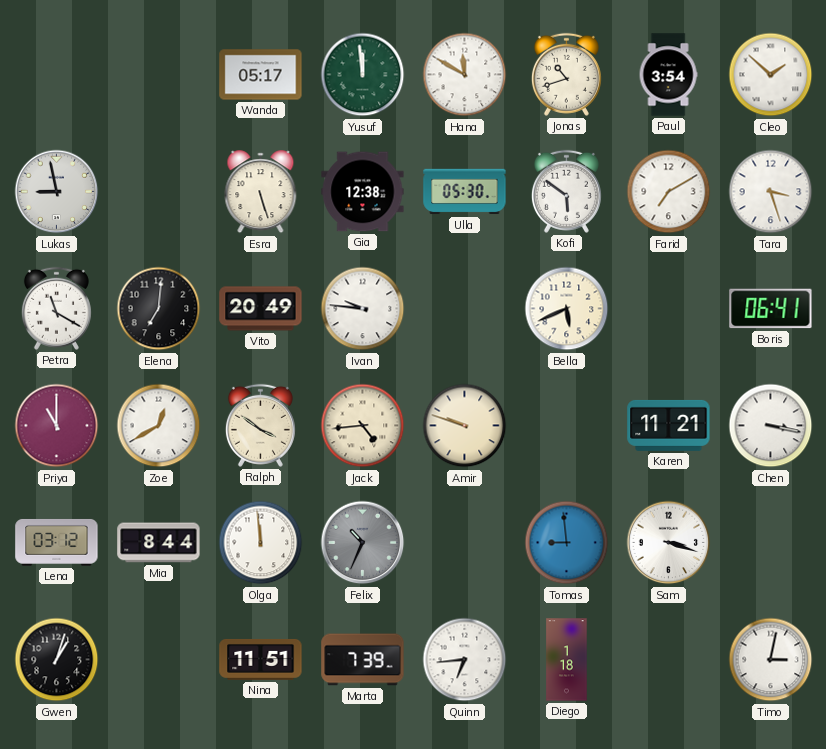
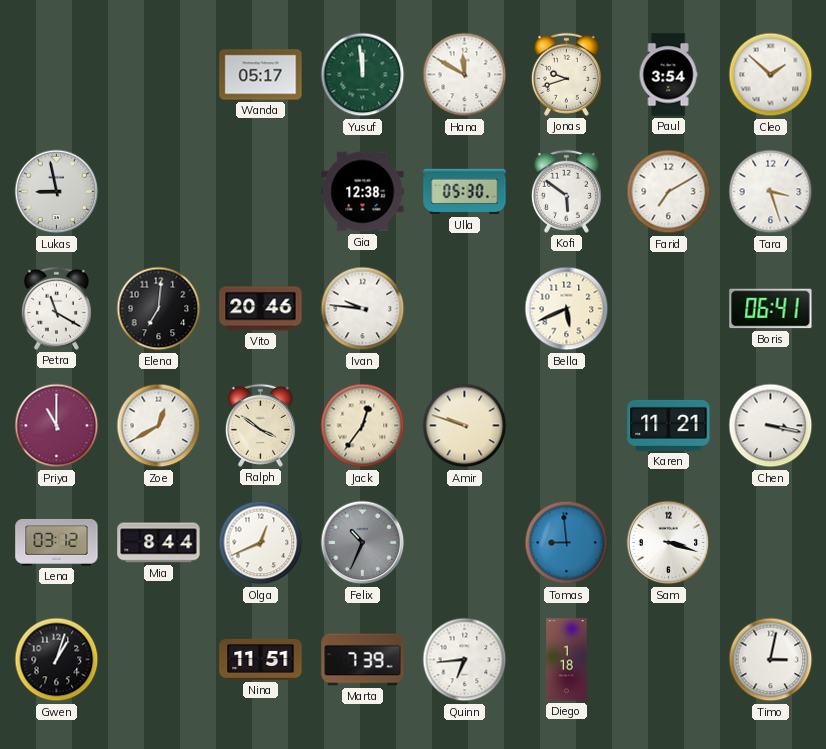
Jonas: 10:42 -> 9:42 (566, 74)
Esra: 5:27 -> none (261, 192)
Vito: 20:49 -> 20:46 (261, 309)
Jack: 4:44 -> 12:36 (363, 426)
Olga: 11:59 -> 12:41 (261, 543)
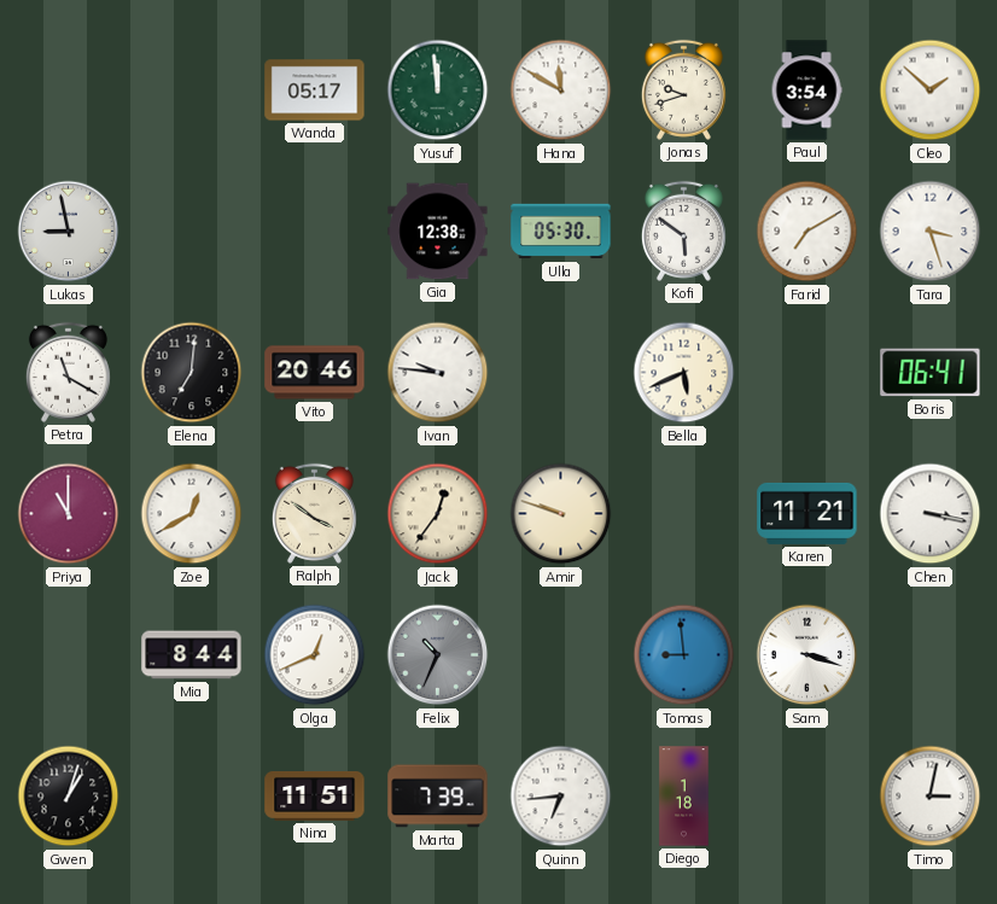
Lena: 03:12 -> none (57, 542)
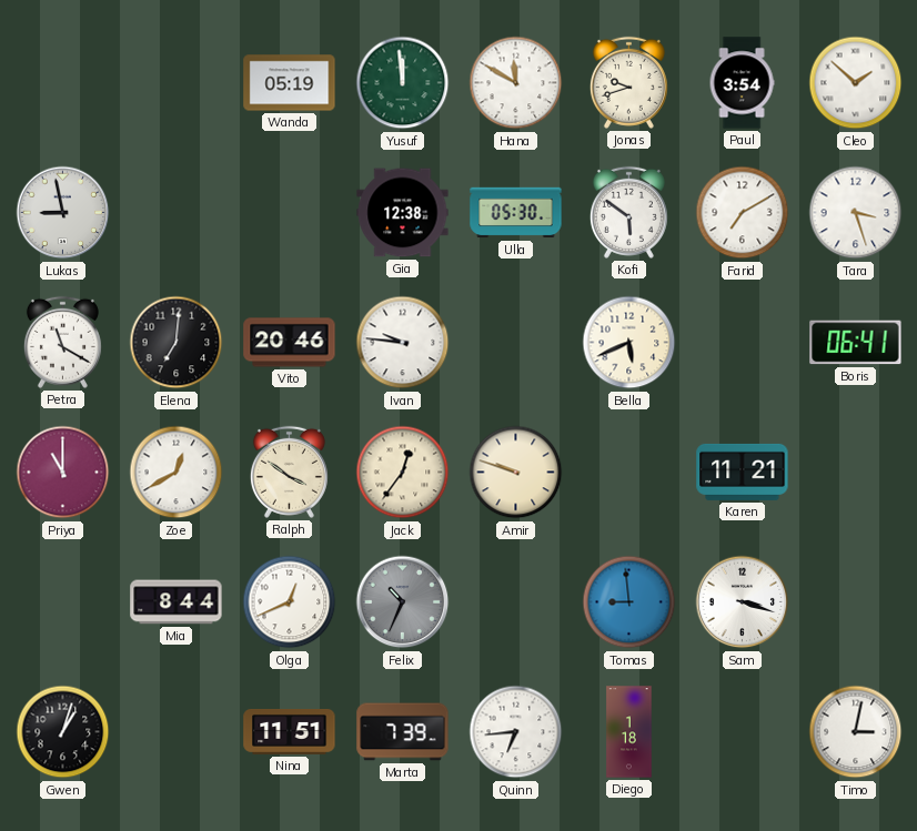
Wanda: 05:17 -> 05:19 (290, 83)
Chen: 3:17 -> none (931, 514)
